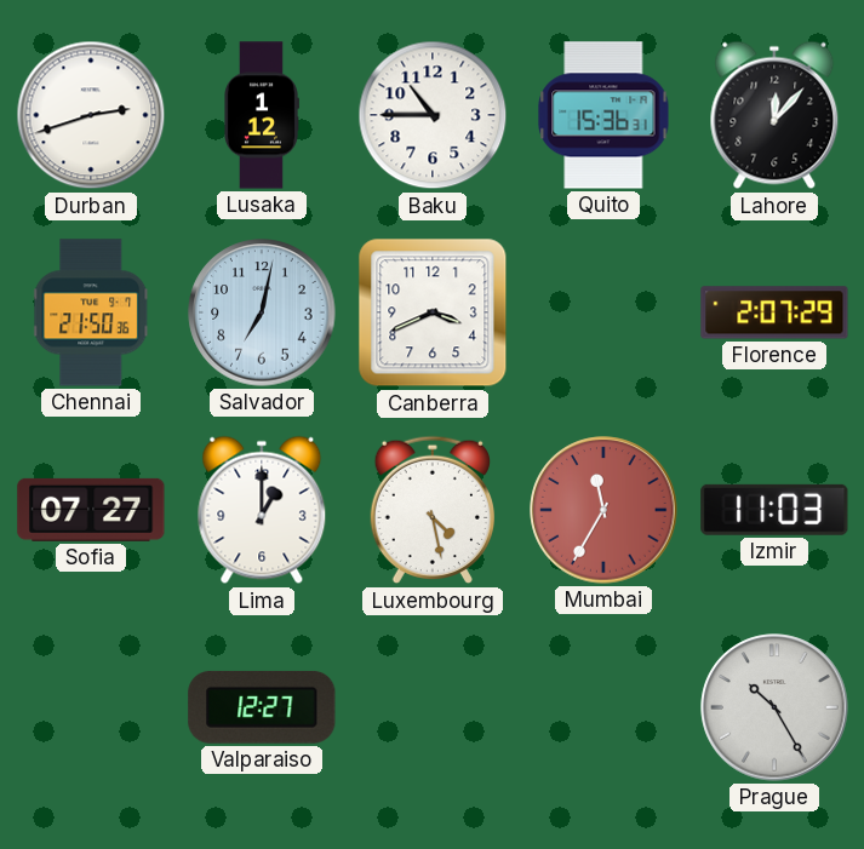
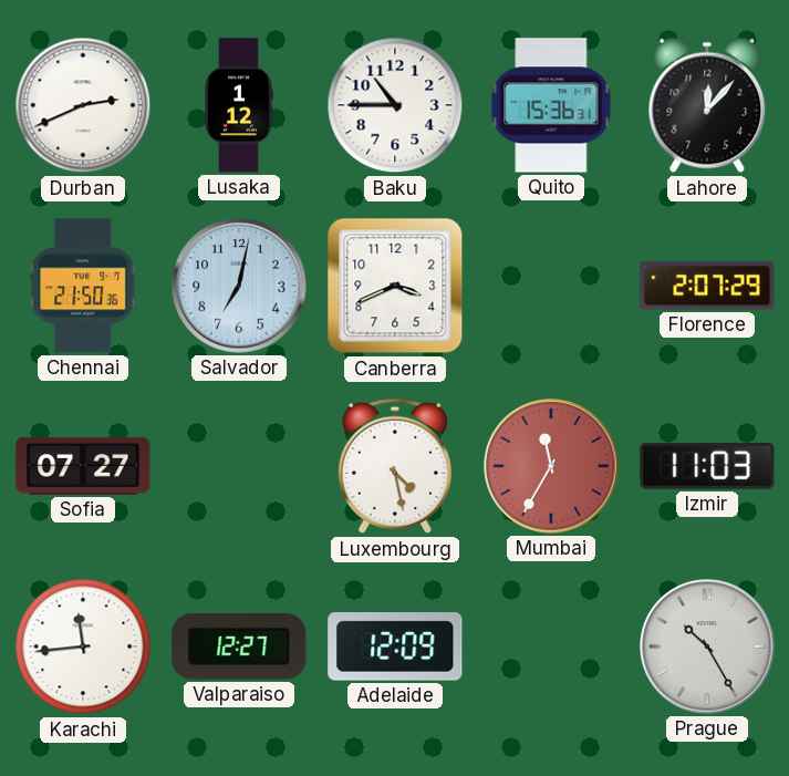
Durban: 2:42 -> 2:41 (83, 105)
Lima: 1:00 -> none (262, 510)
Karachi: none -> 11:44 (83, 646)
Adelaide: none -> 12:09 (395, 648)
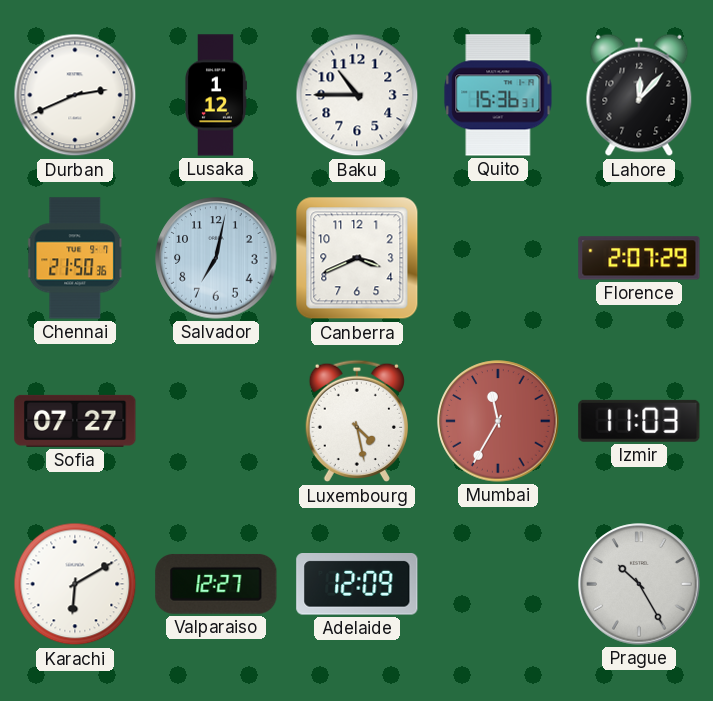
Karachi: 11:44 -> 6:10 (75, 584)
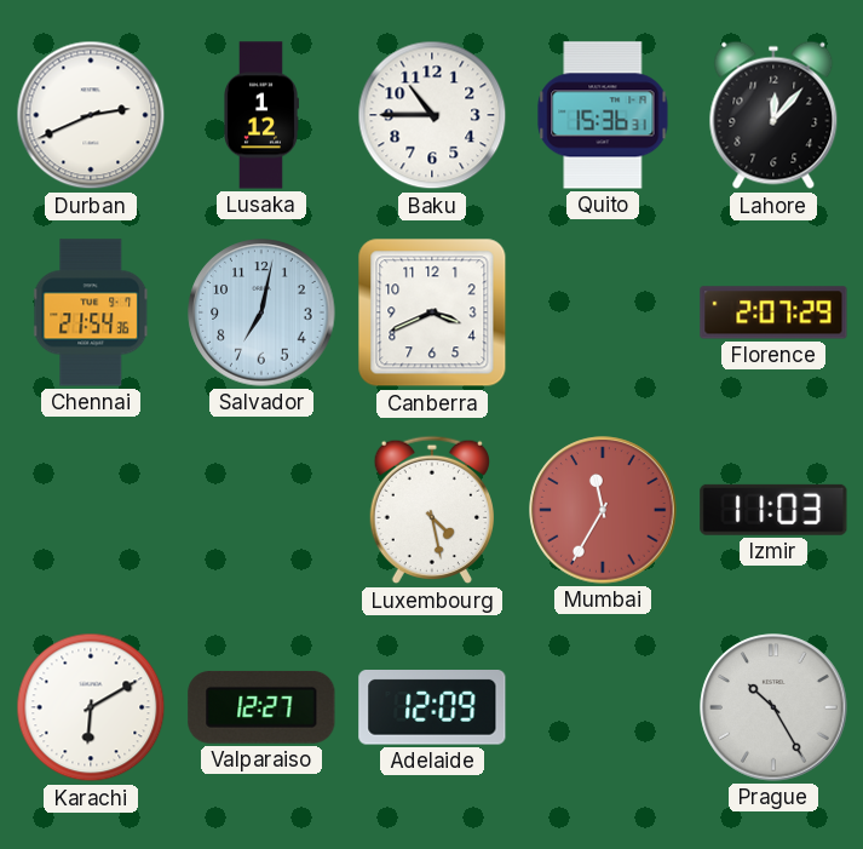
Chennai: 21:50 -> 21:54 (92, 312)
Sofia: 07:27 -> none (75, 421)
